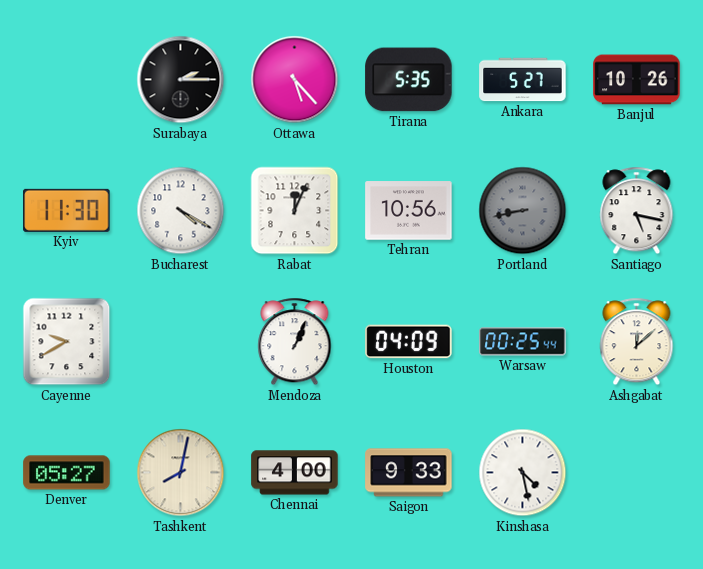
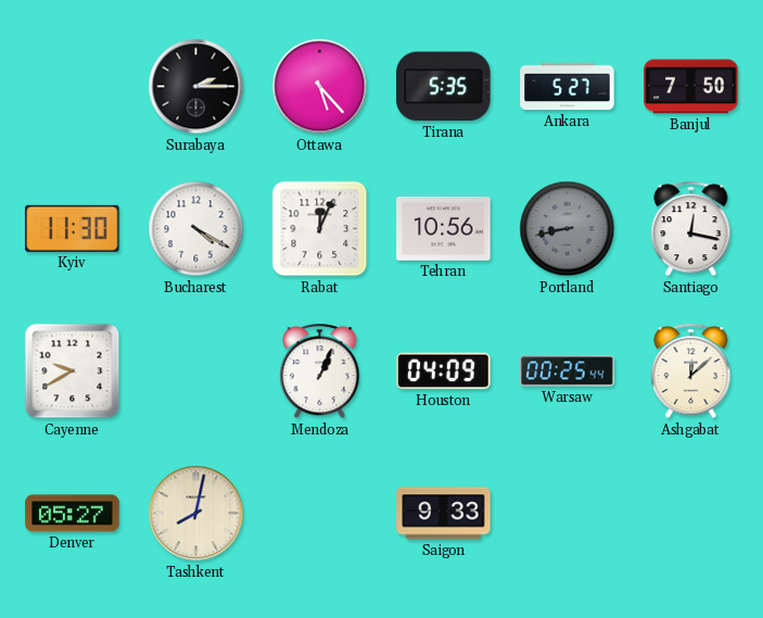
Banjul: 10:26 -> 7:50 (691, 87)
Santiago: 5:17 -> 12:17 (691, 229)
Chennai: 4:00 -> none (295, 473)
Kinshasa: 4:28 -> none (523, 473)
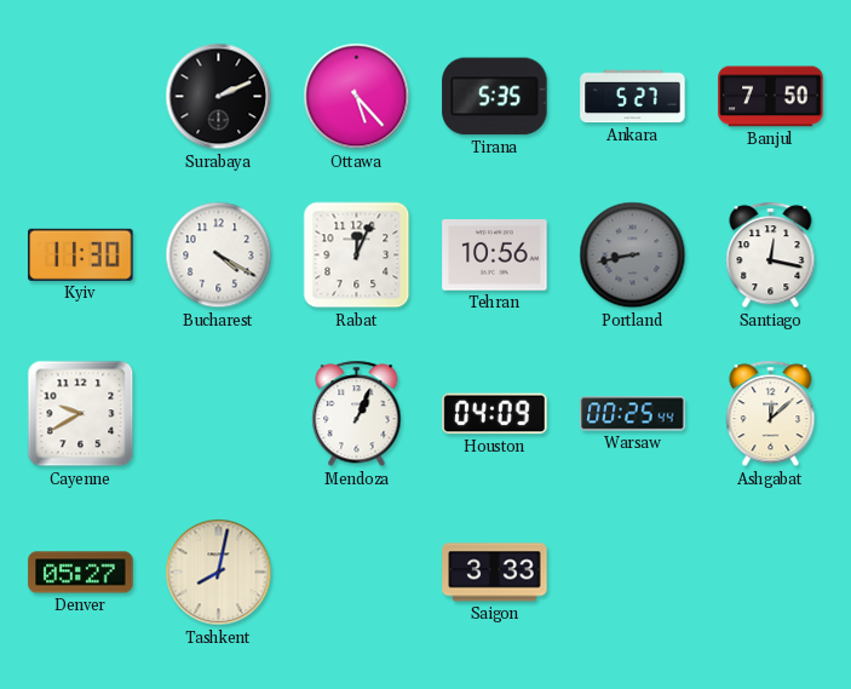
Surabaya: 2:15 -> 2:11 (219, 97)
Saigon: 9:33 -> 3:33 (495, 573)
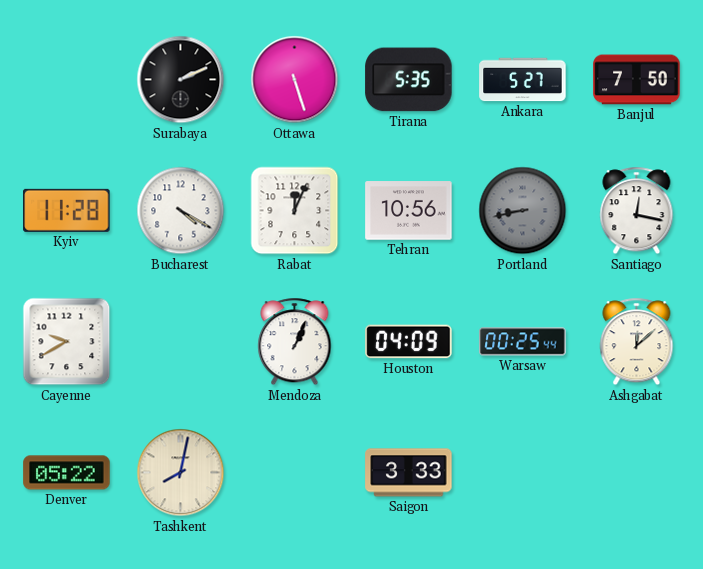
Ottawa: 5:23 -> 5:27 (295, 80)
Kyiv: 11:30 -> 11:28 (67, 210)
Denver: 05:27 -> 05:22 (67, 473)
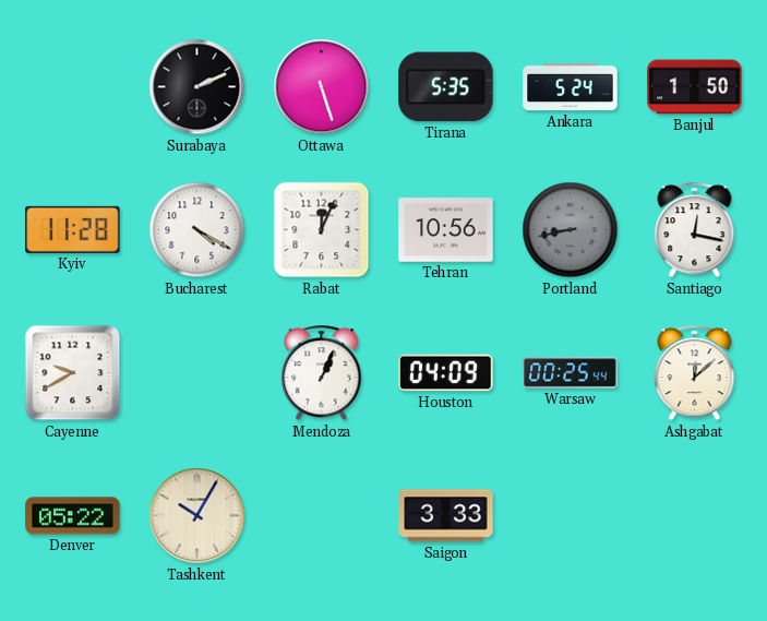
Ankara: 5:27 -> 5:24 (571, 87)
Banjul: 7:50 -> 1:50 (695, 87)
Tashkent: 8:02 -> 10:05 (197, 516)
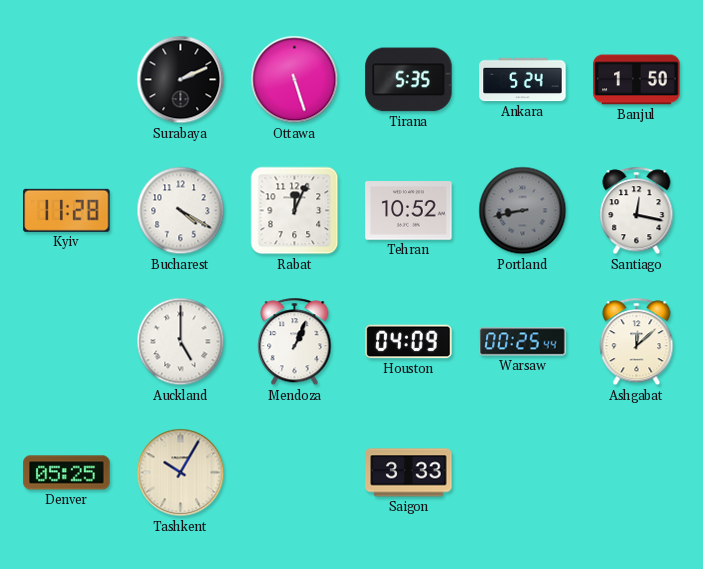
Tehran: 10:56 -> 10:52 (409, 211)
Cayenne: 9:40 -> none (73, 373)
Auckland: none -> 5:00 (181, 342)
Denver: 05:22 -> 05:25 (67, 473)
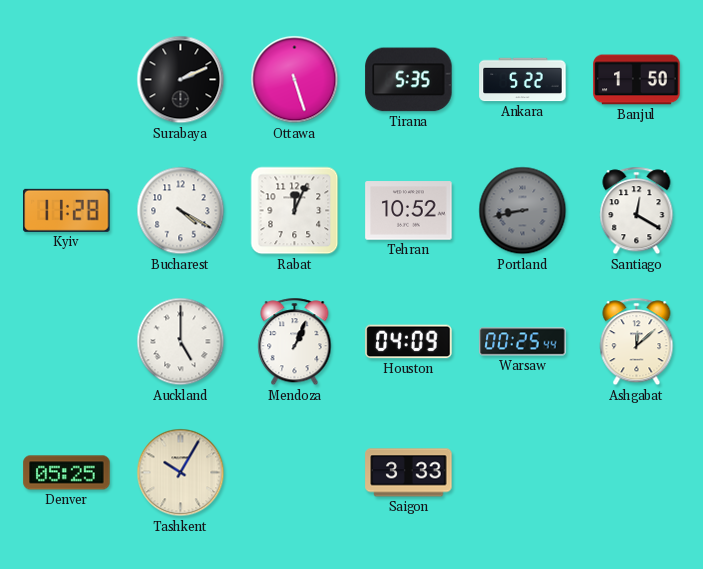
Ankara: 5:24 -> 5:22 (523, 80)
Santiago: 12:17 -> 12:20 (637, 211)
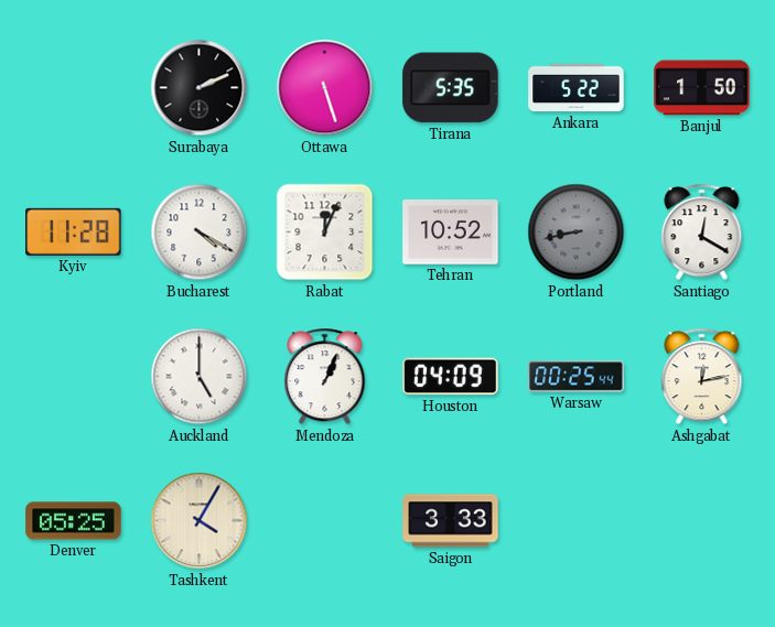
Ashgabat: 12:08 -> 12:13 (702, 377)
Tashkent: 10:05 -> 4:05 (200, 521)
